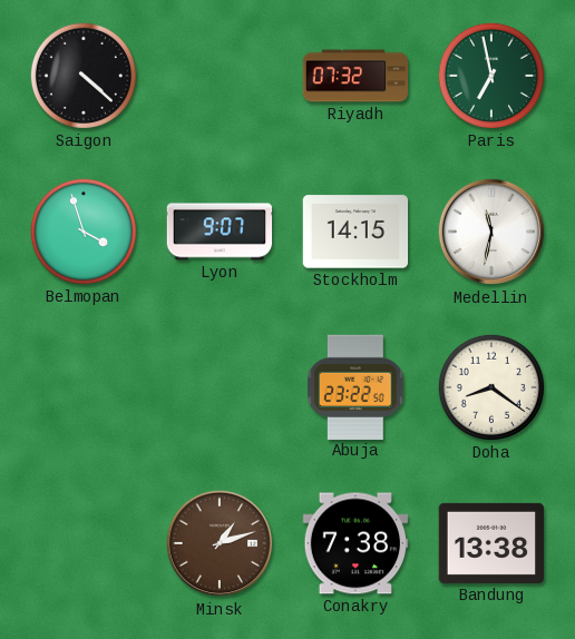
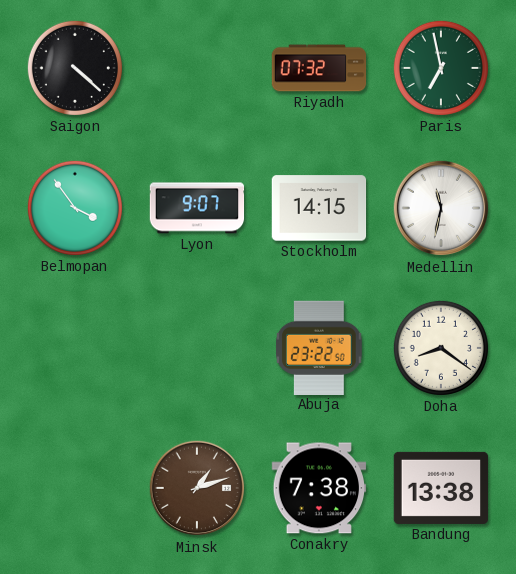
Belmopan: 3:57 -> 3:54 (75, 208)
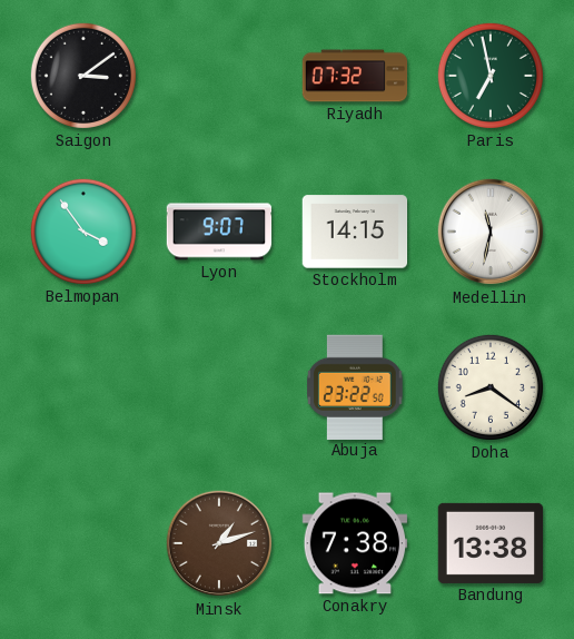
Saigon: 4:22 -> 3:09 (83, 76)
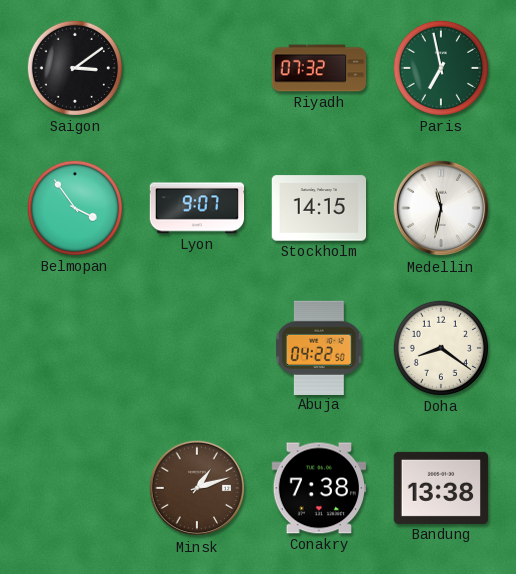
Abuja: 23:22 -> 04:22 (319, 347)
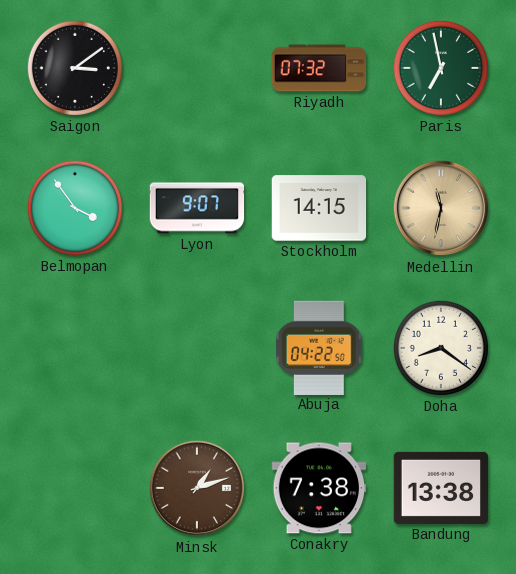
Medellin dial: white -> champagne (441, 208)
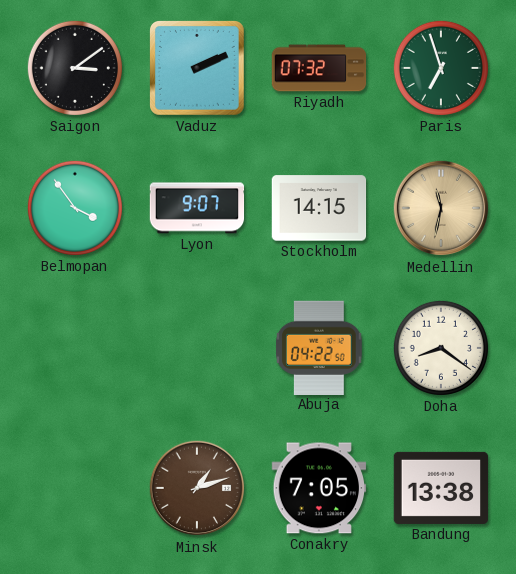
Vaduz: none -> 2:11 (198, 69)
Paris: 6:58 -> 6:57 (441, 68)
Conakry: 7:38 -> 7:05 (319, 488)
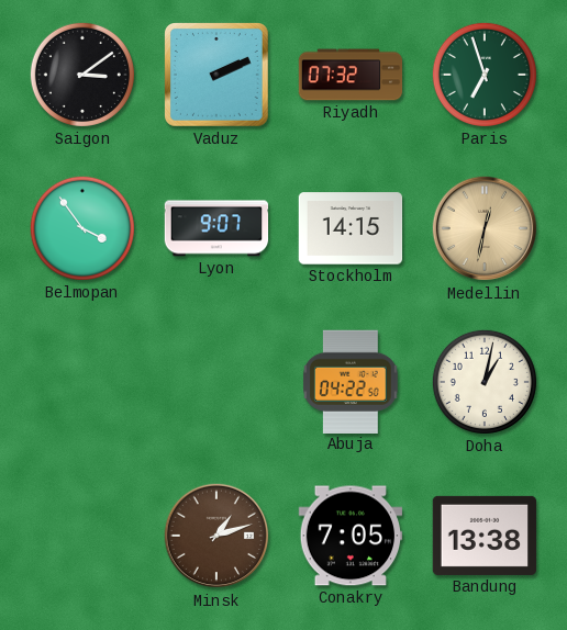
Medellin: 11:32 -> 12:32 (485, 228)
Doha: 8:21 -> 1:02 (485, 382)
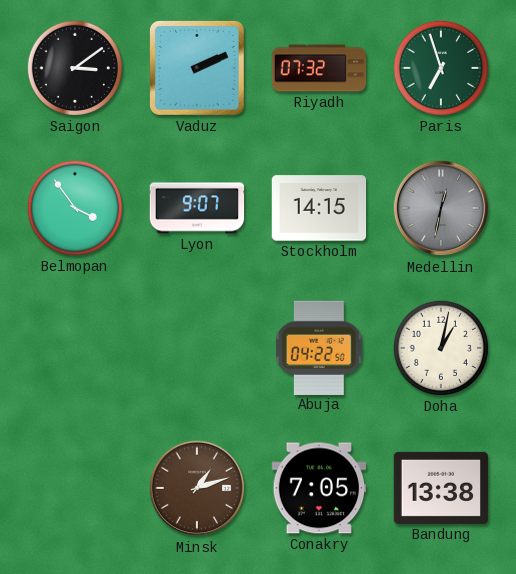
Medellin dial: champagne -> grey (441, 208)
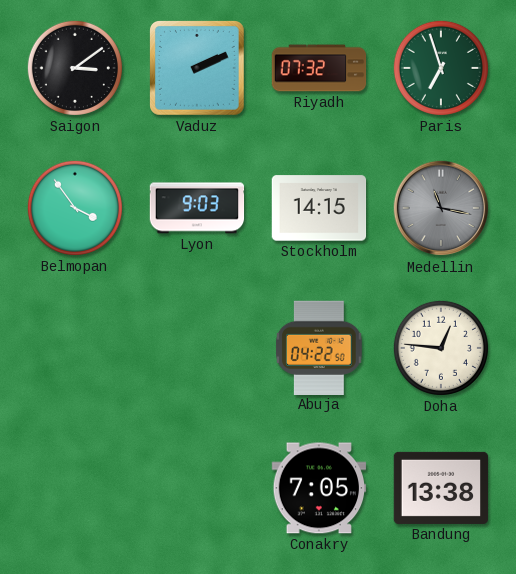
Lyon: 9:07 -> 9:03 (197, 208)
Medellin: 12:32 -> 11:17 (441, 208)
Doha: 1:02 -> 12:46 (441, 348)
Minsk: 1:12 -> none (197, 488)
